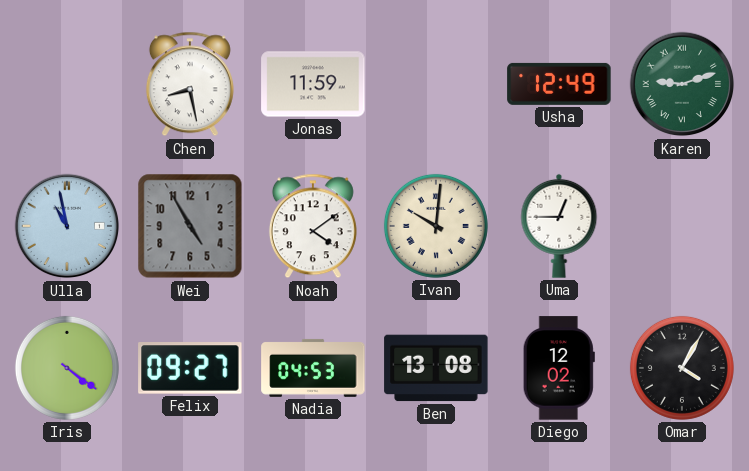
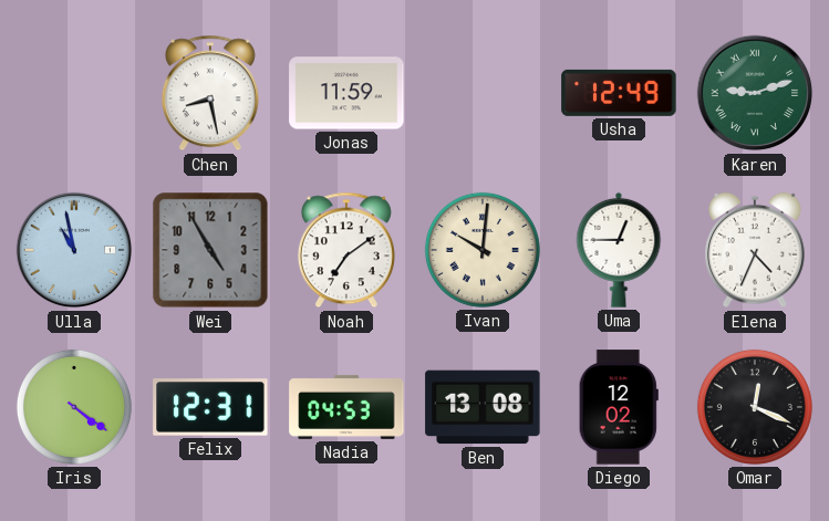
Noah: 4:09 -> 7:09 (346, 250)
Elena: none -> 4:34 (756, 250)
Felix: 09:27 -> 12:31 (210, 407)
Omar: 4:05 -> 12:19 (755, 407)
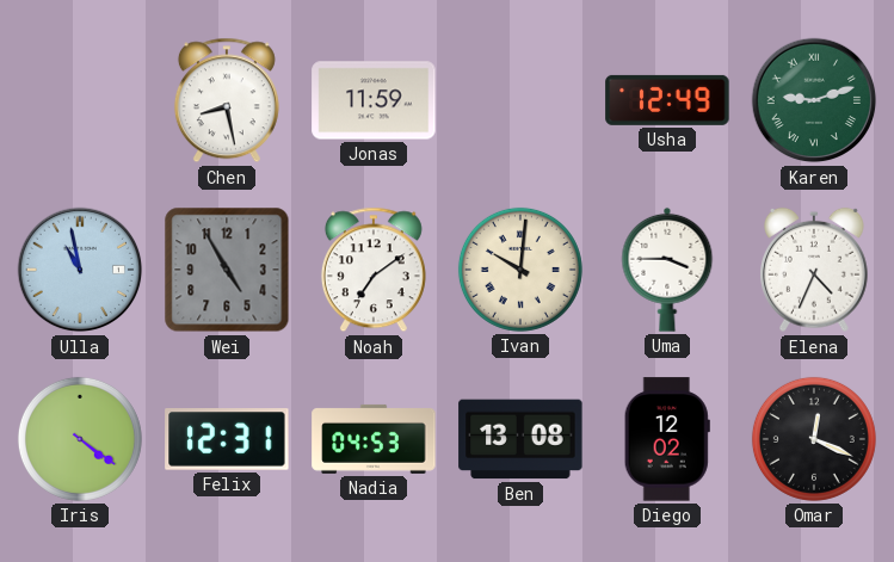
Uma: 12:45 -> 3:45 (667, 270)
